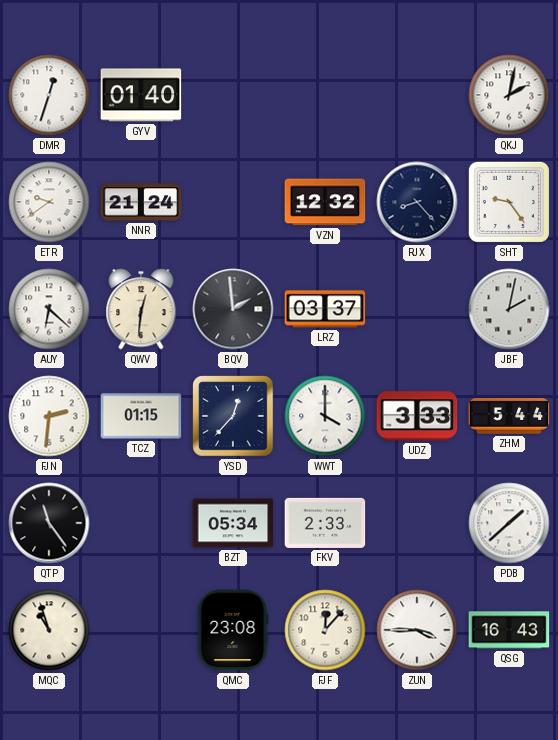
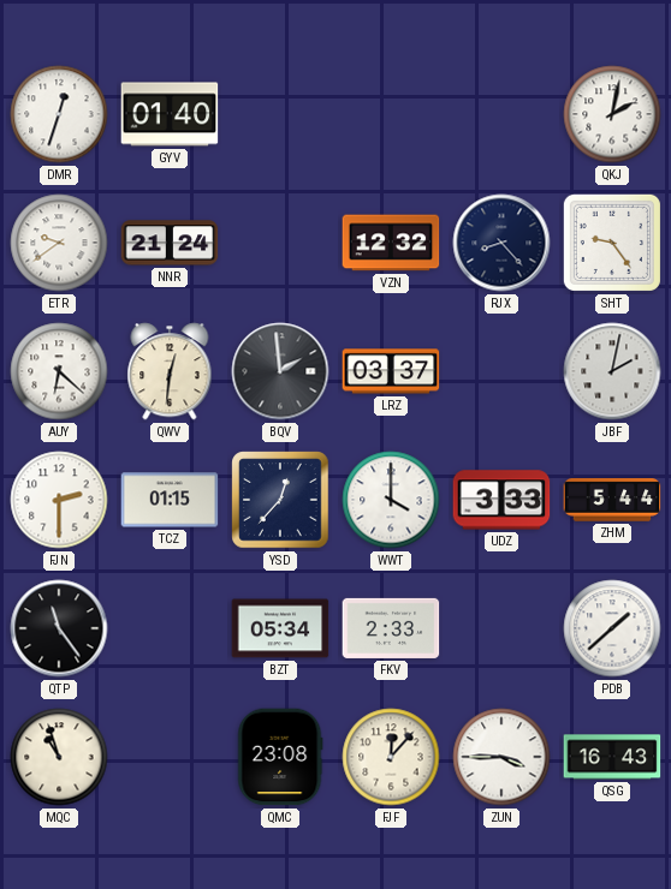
FJN: 2:31 -> 2:30 (59, 500)
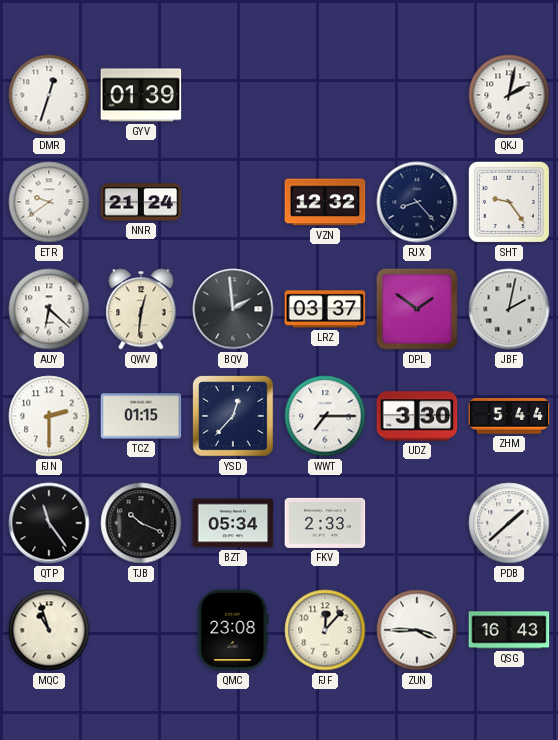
GYV: 01:40 -> 01:39 (141, 95)
DPL: none -> 1:51 (417, 309)
WWT: 4:00 -> 7:15 (325, 416)
UDZ: 3:33 -> 3:30 (417, 416)
TJB: none -> 10:19 (141, 523)
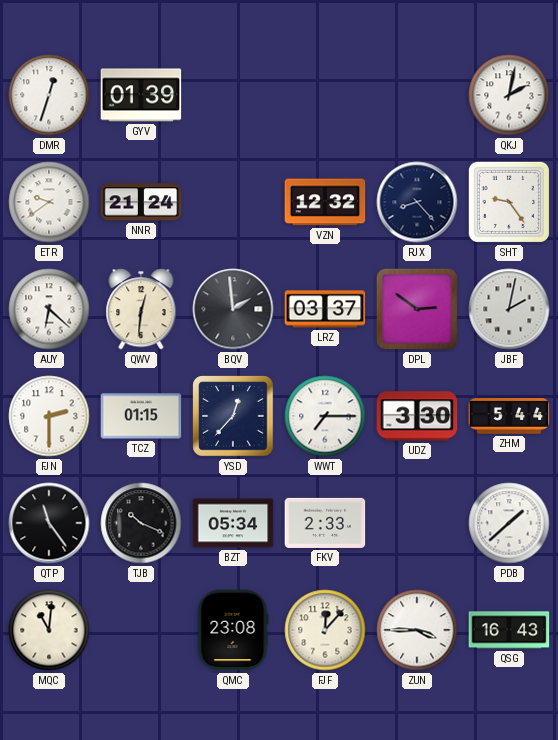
DPL: 1:51 -> 2:51 (417, 309)
MQC: 10:57 -> 11:01 (49, 630)
